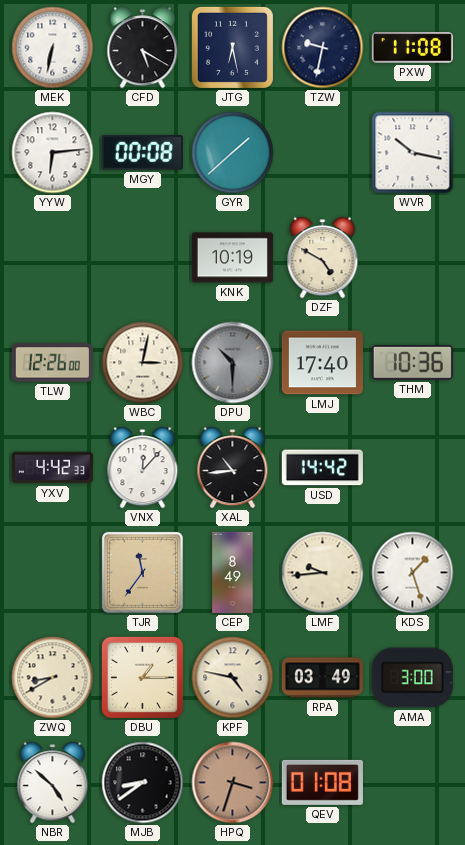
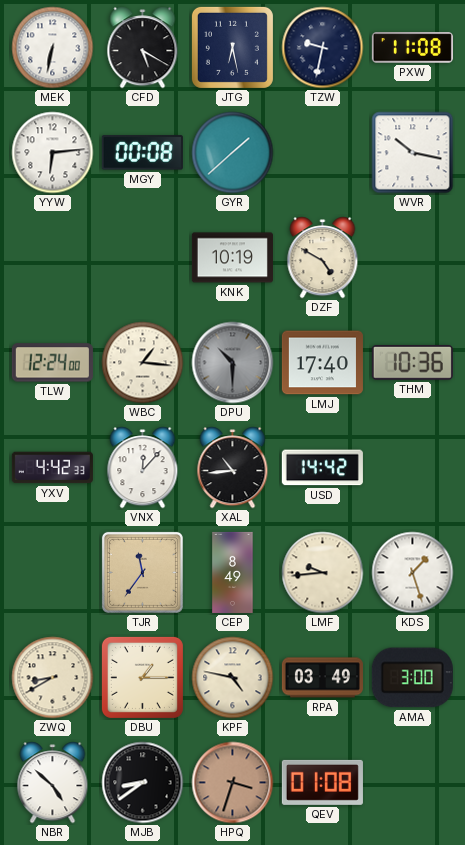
TLW: 12:26 -> 12:24 (52, 363)
WBC: 3:02 -> 1:16 (143, 363)
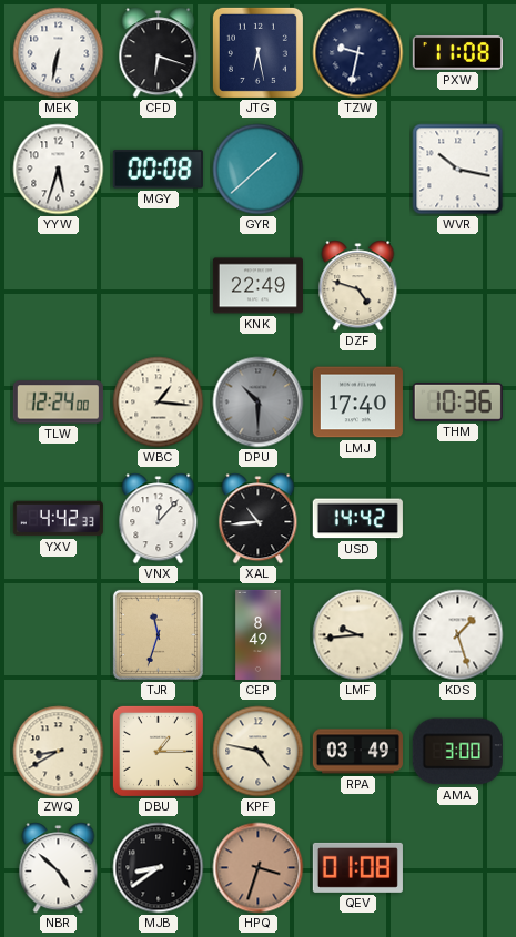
CFD: 5:20 -> 6:18 (159, 53)
YYW: 6:14 -> 5:33 (59, 170)
KNK: 10:19 -> 22:49 (257, 286)
DZF: 4:50 -> 4:48 (358, 286)
TJR: 11:36 -> 11:33 (158, 634)
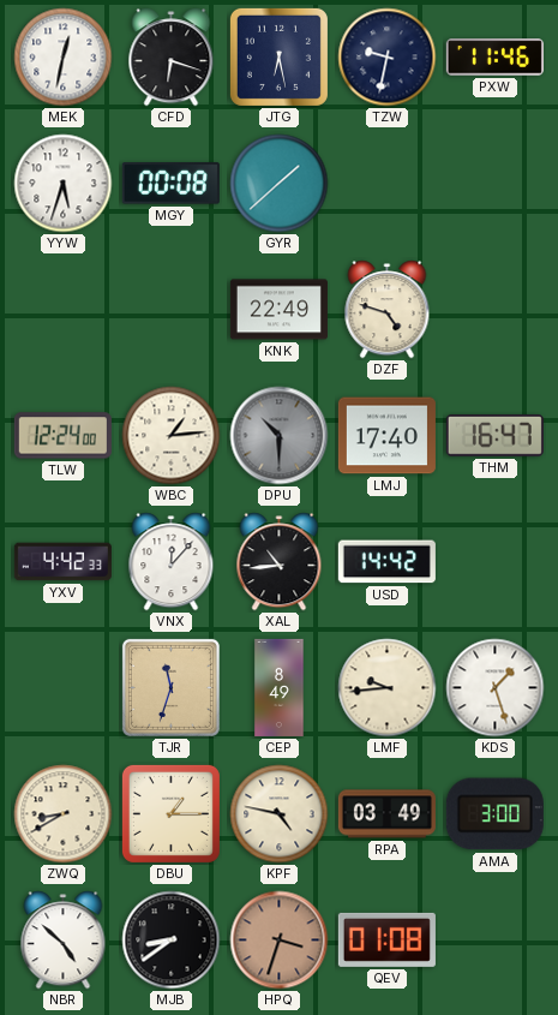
MEK: 6:32 -> 12:32 (64, 58)
PXW: 11:08 -> 11:46 (494, 58)
WVR: 10:17 -> none (458, 170)
WBC: 1:16 -> 1:14 (172, 436)
THM: 10:36 -> 16:47 (494, 435)
